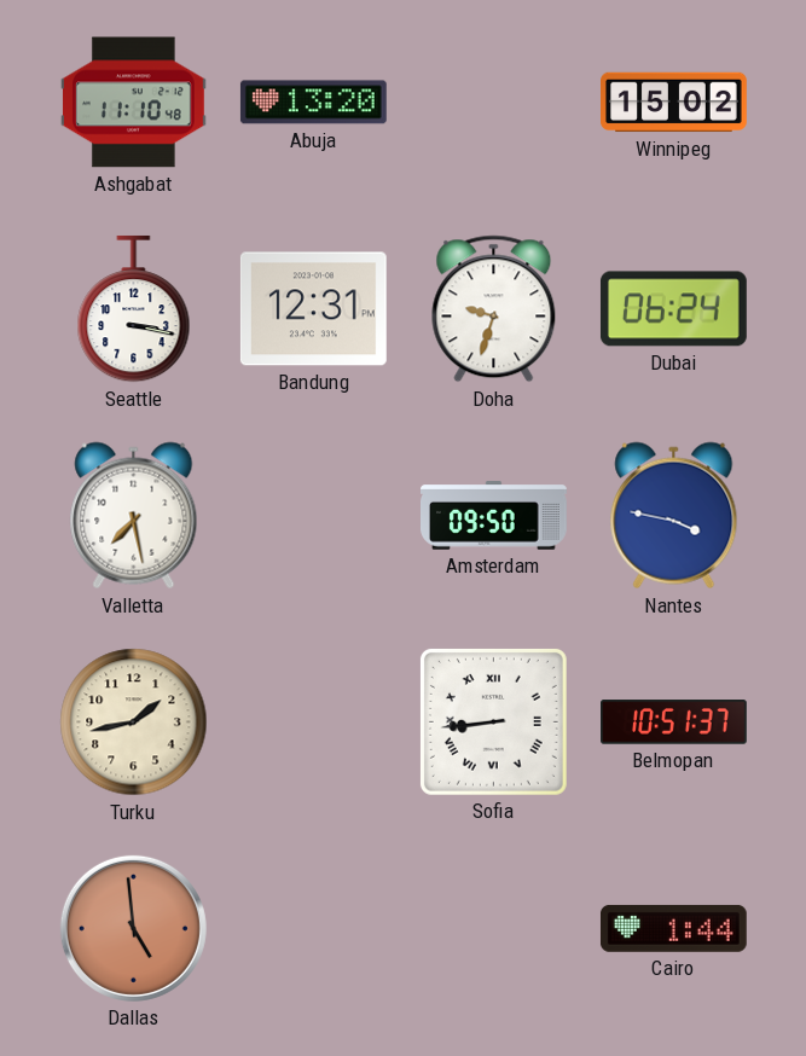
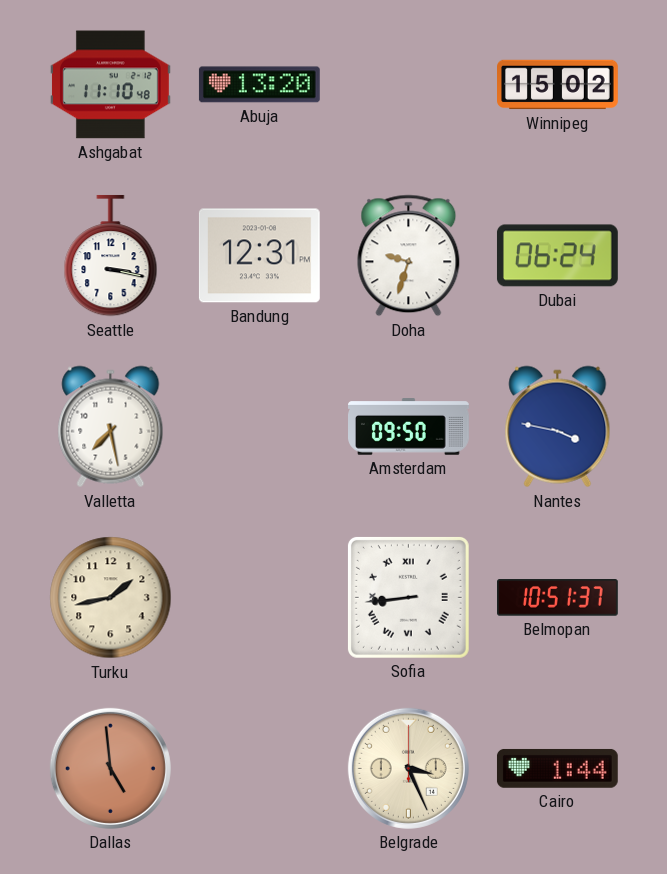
Belgrade: none -> 3:26 (408, 768)
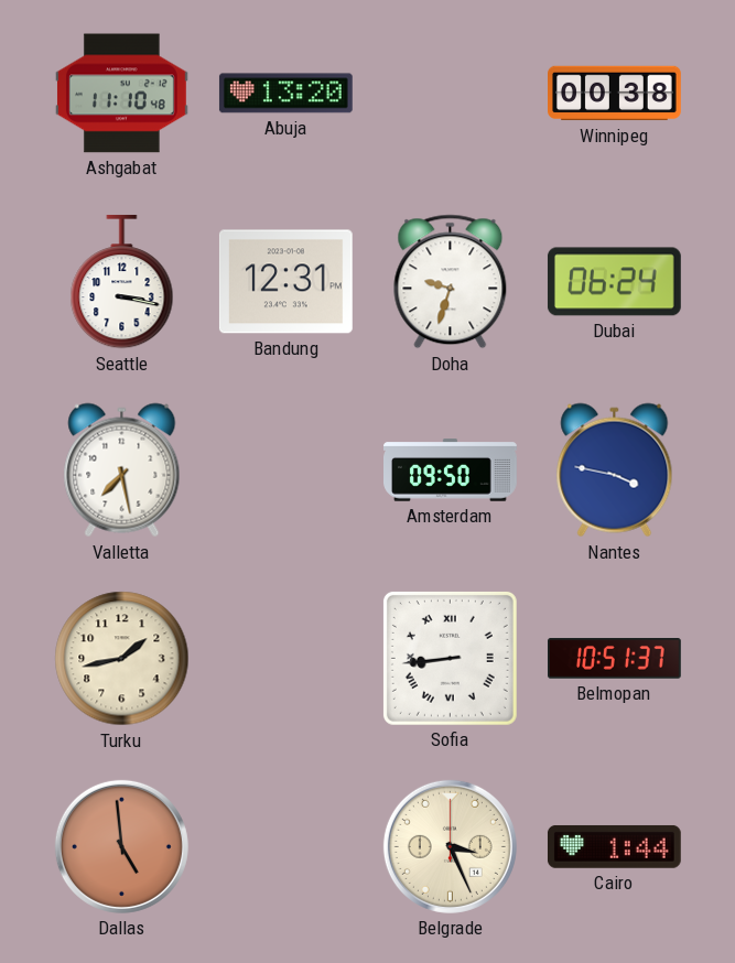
Winnipeg: 15:02 -> 00:38 (615, 94)
